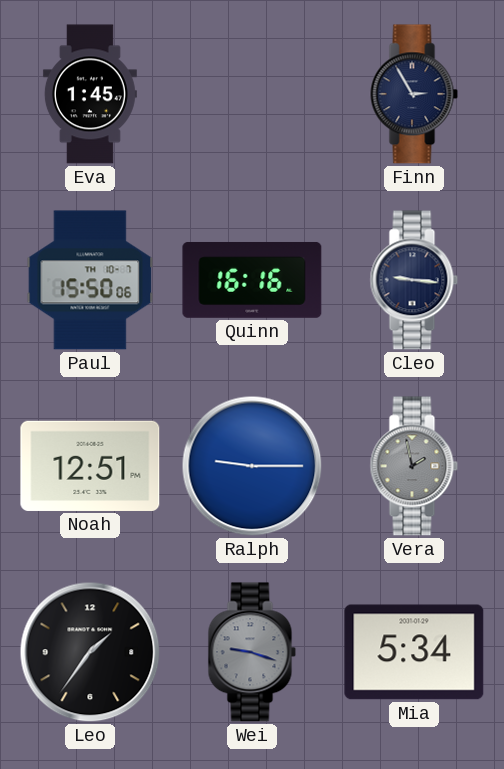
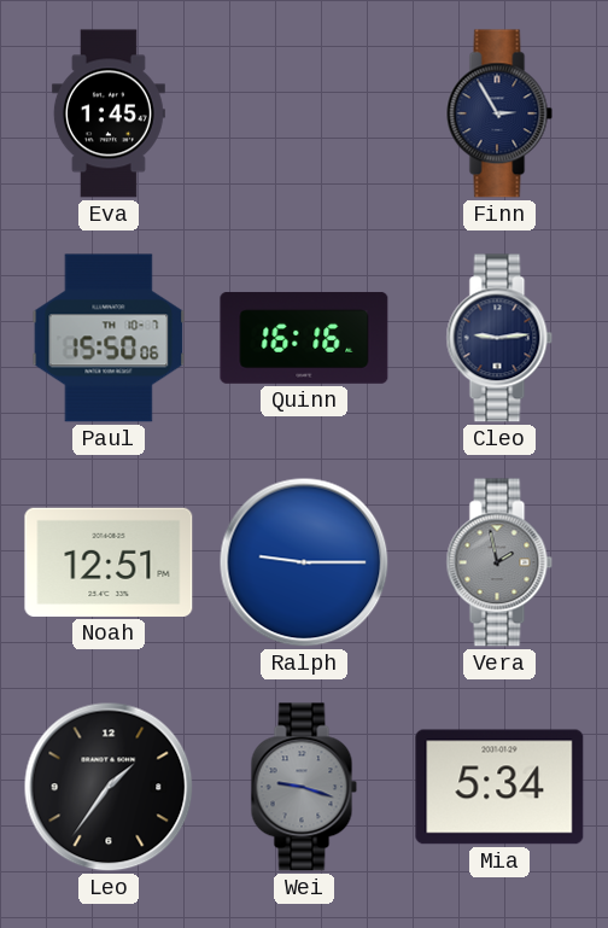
Cleo: 9:16 -> 9:14 (499, 338)
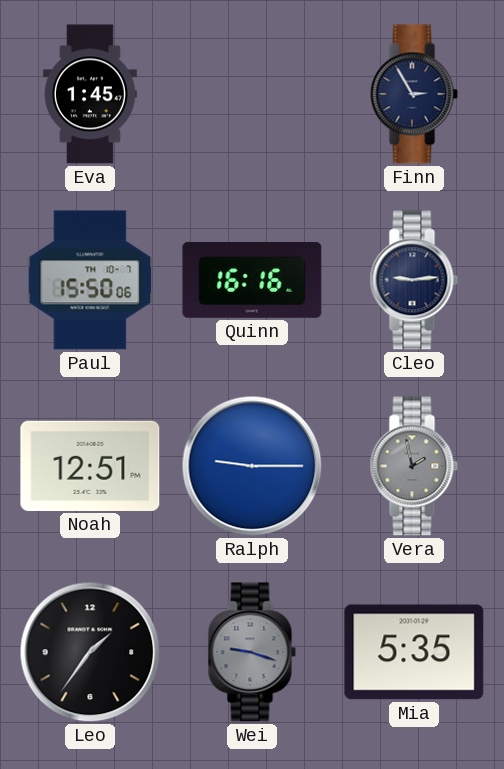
Mia: 5:34 -> 5:35 (414, 652)
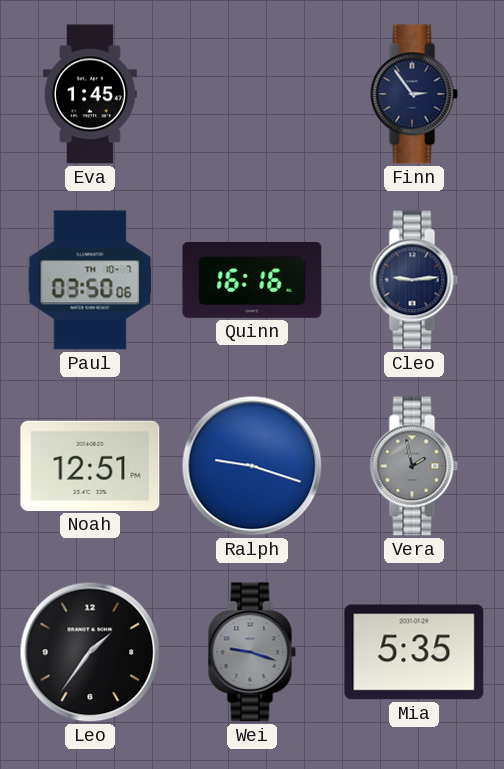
Finn: 2:55 -> 2:54 (414, 94)
Paul: 15:50 -> 03:50 (90, 280)
Ralph: 9:15 -> 9:18 (252, 466)
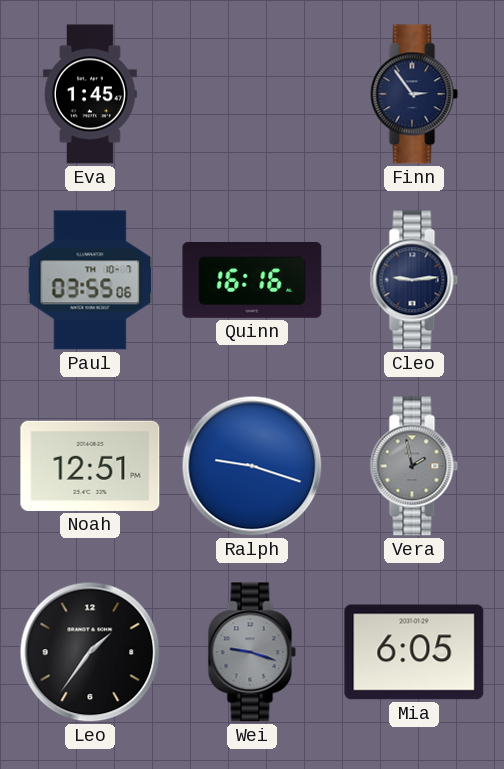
Paul: 03:50 -> 03:55 (90, 280)
Mia: 5:35 -> 6:05 (414, 652)
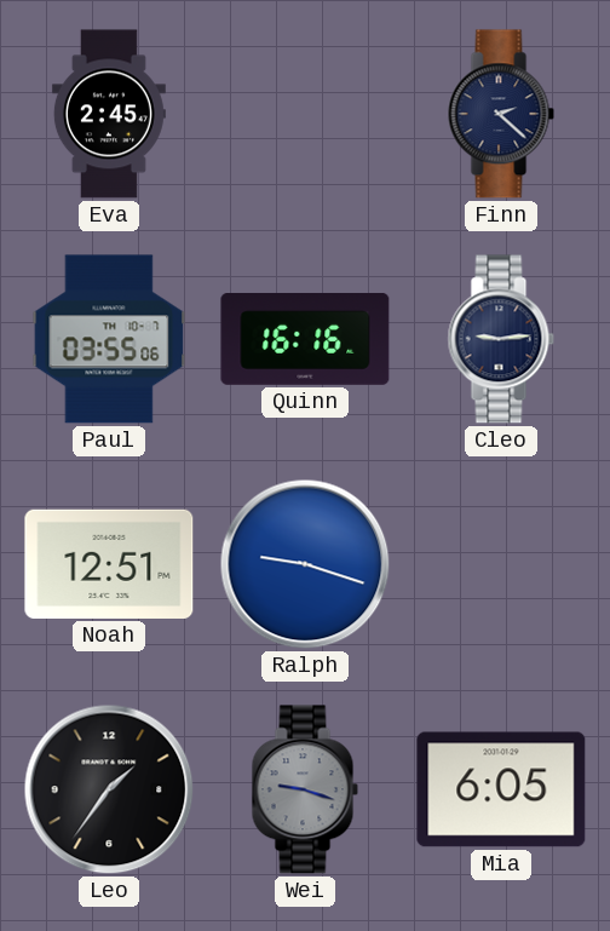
Eva: 1:45 -> 2:45 (109, 114)
Finn: 2:54 -> 2:22 (501, 114)
Vera: 1:58 -> none (414, 466)
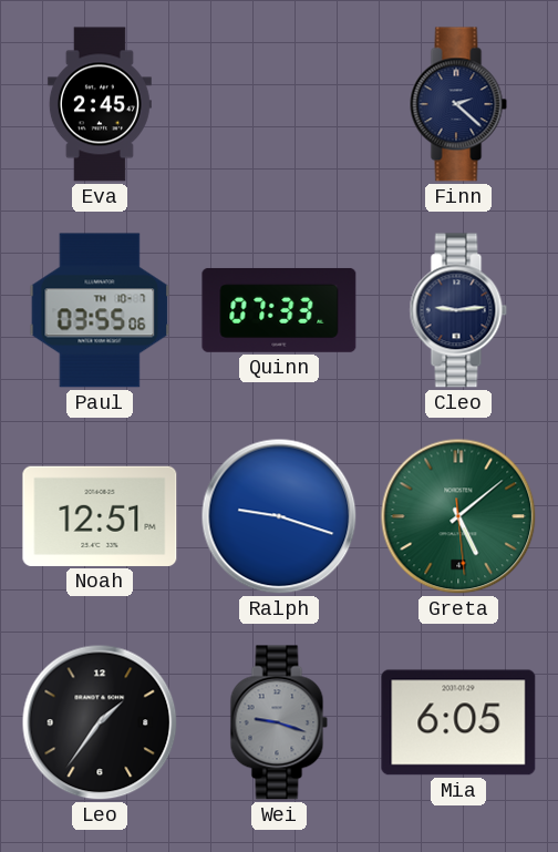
Quinn: 16:16 -> 07:33 (279, 310)
Greta: none -> 5:08 (458, 516)
